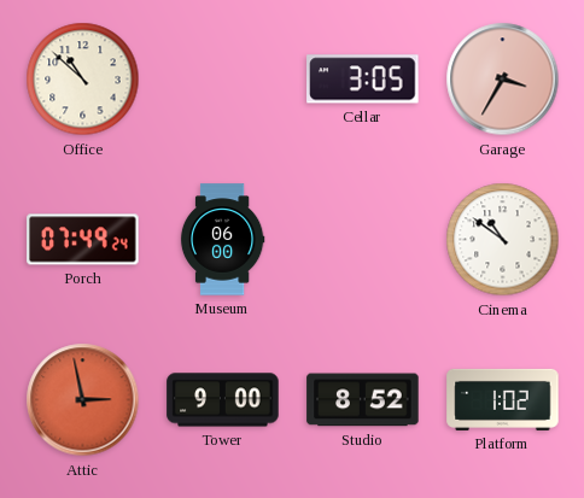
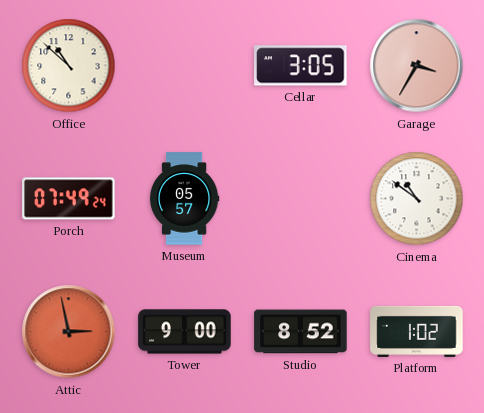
Museum: 06:00 -> 05:57 (184, 199)
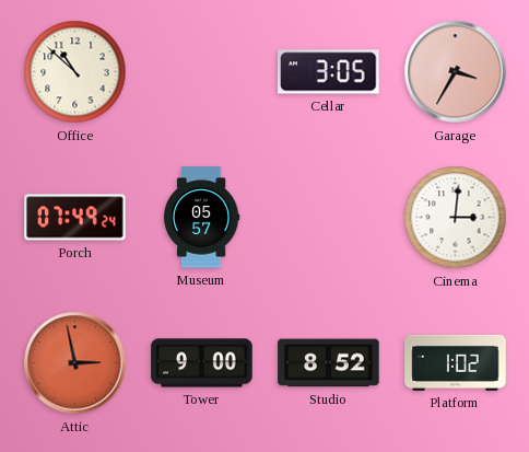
Cinema: 10:51 -> 3:01 (456, 218)
